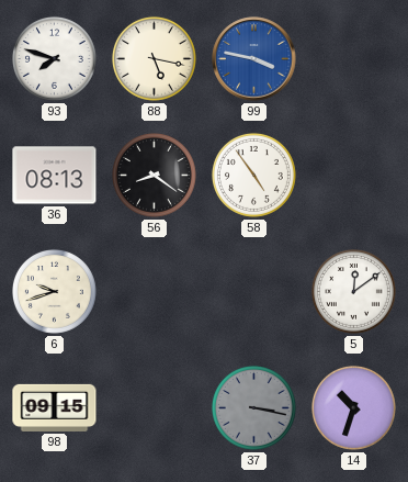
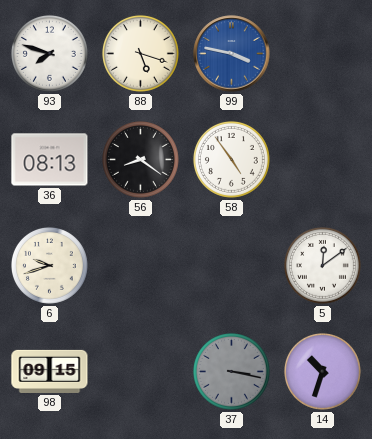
88: 5:17 -> 5:18 (140, 53)
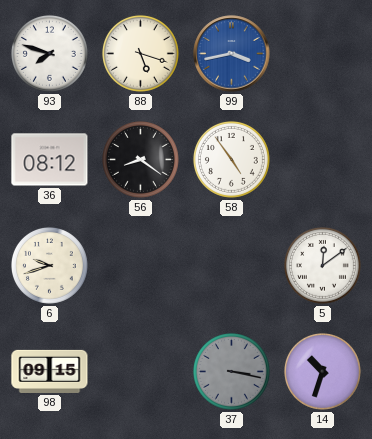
99: 3:47 -> 3:43 (232, 54)
36: 08:13 -> 08:12 (50, 160)
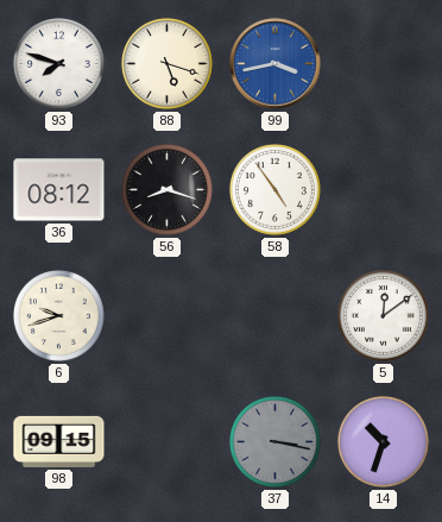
56: 8:21 -> 8:18 (166, 189)
